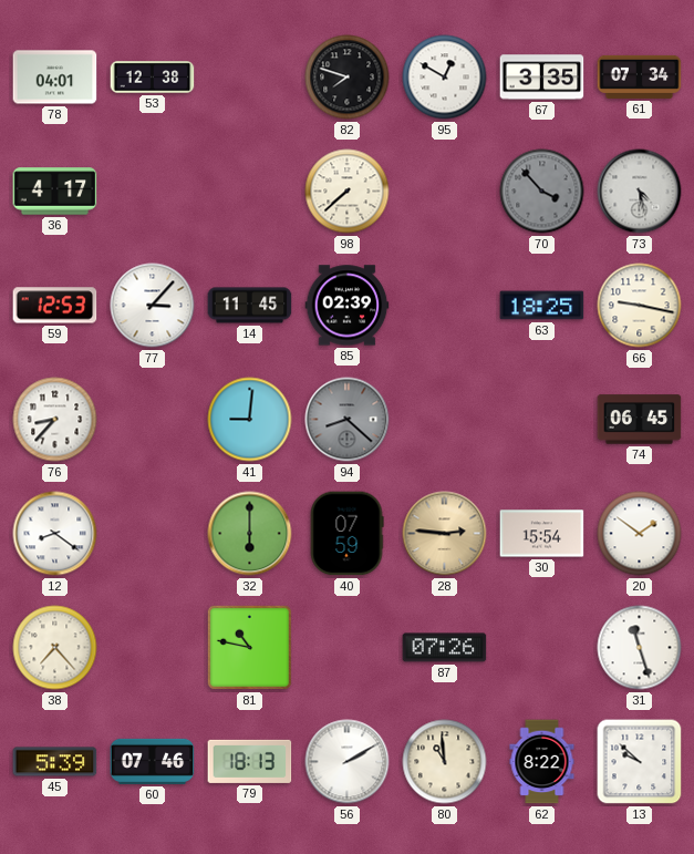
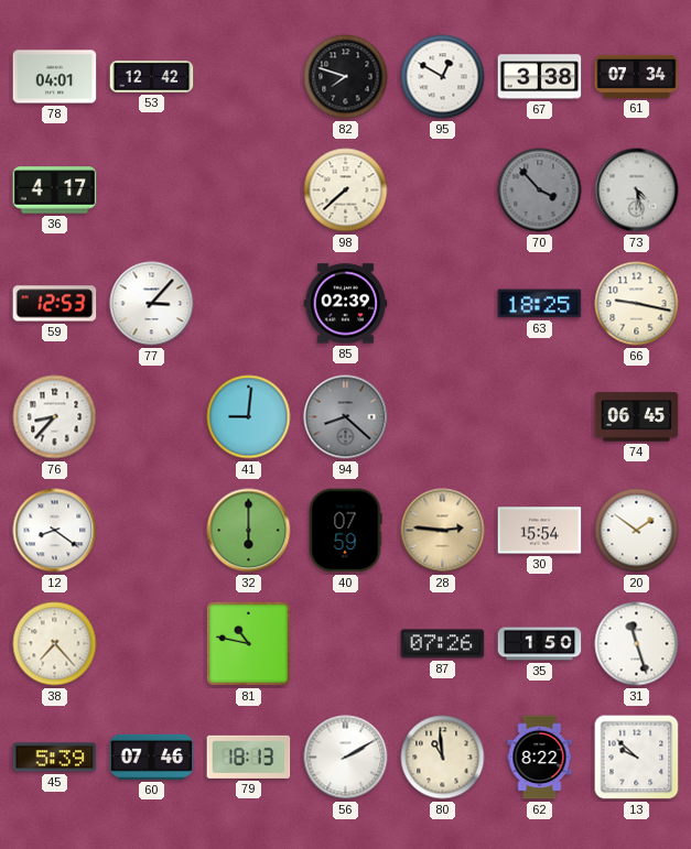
53: 12:38 -> 12:42 (152, 77)
67: 3:35 -> 3:38 (540, 77)
14: 11:45 -> none (250, 306)
35: none -> 1:50 (540, 644)
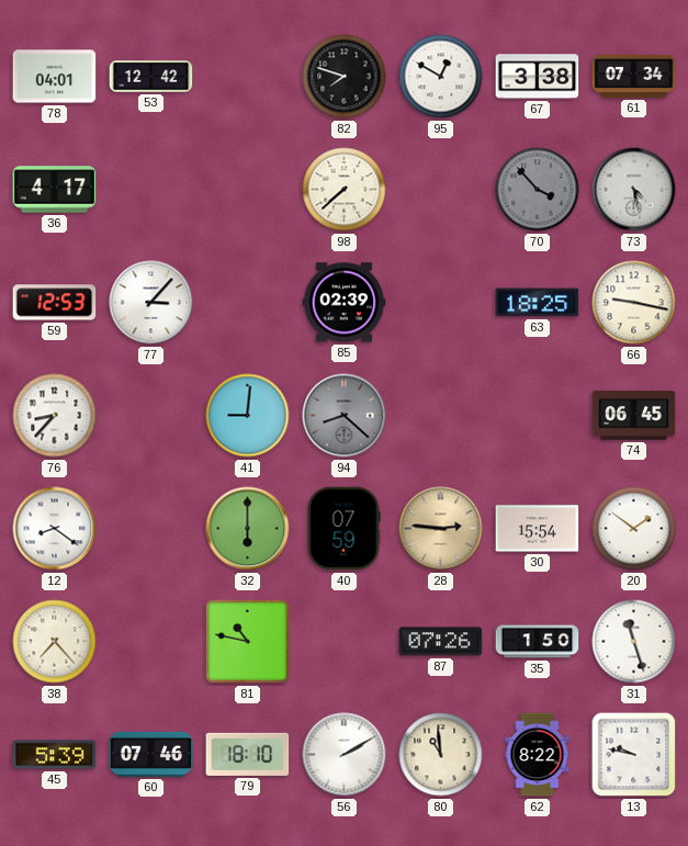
79: 18:13 -> 18:10 (248, 754)
13: 9:52 -> 9:47 (634, 755)
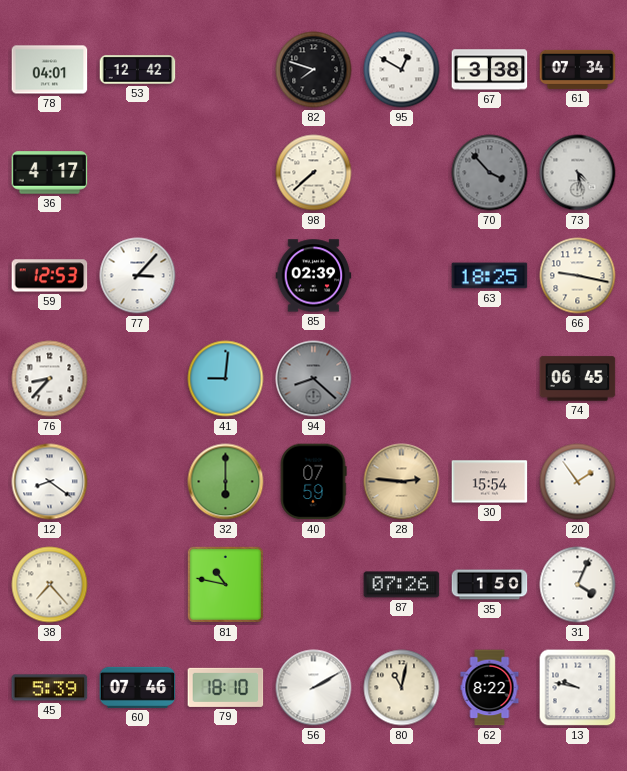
20: 1:51 -> 1:54 (578, 482)
31: 11:27 -> 4:04 (578, 585)
80: 10:59 -> 11:02 (402, 688)
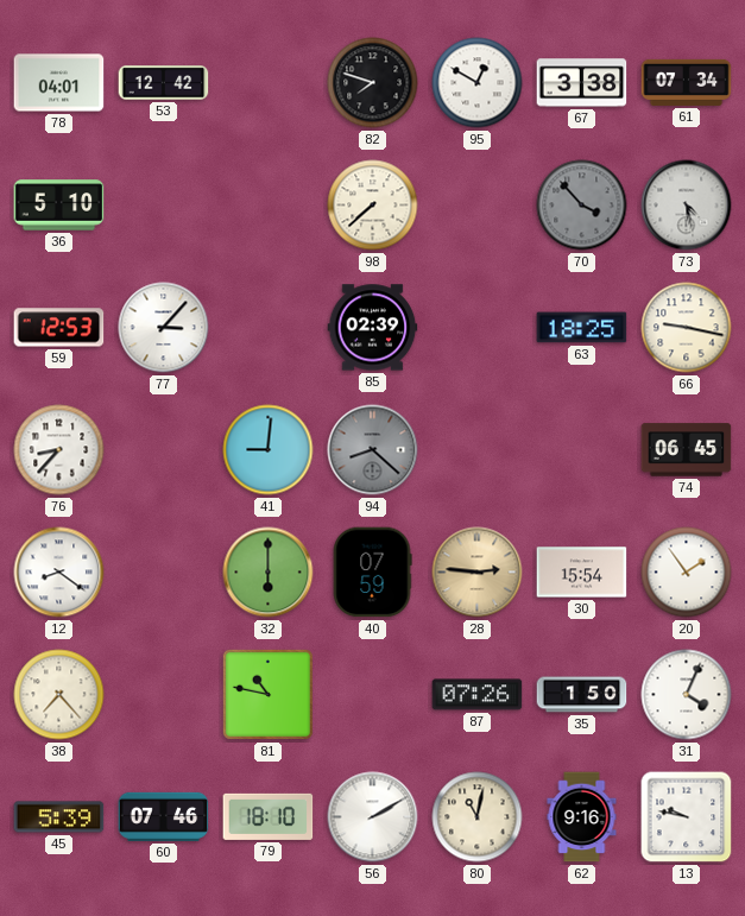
36: 4:17 -> 5:10 (59, 206)
62: 8:22 -> 9:16 (582, 817)
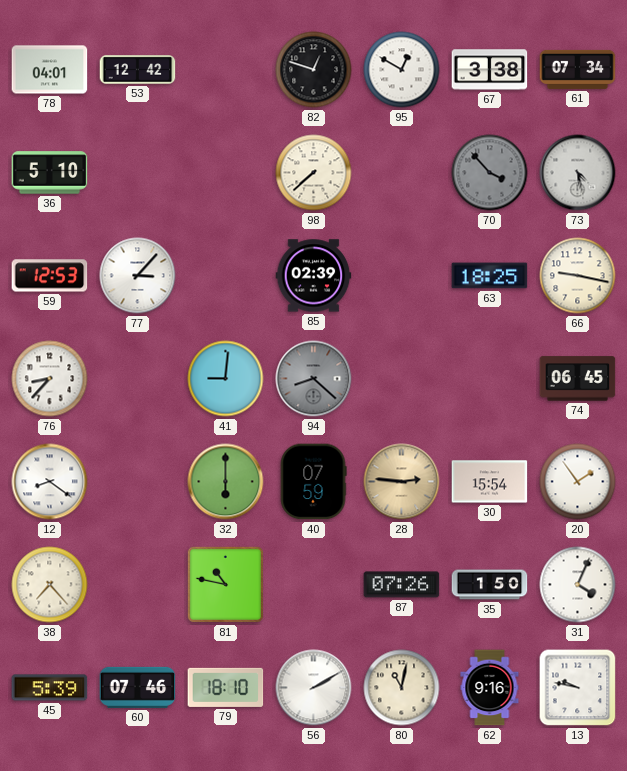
82: 7:48 -> 12:48 (314, 70)
